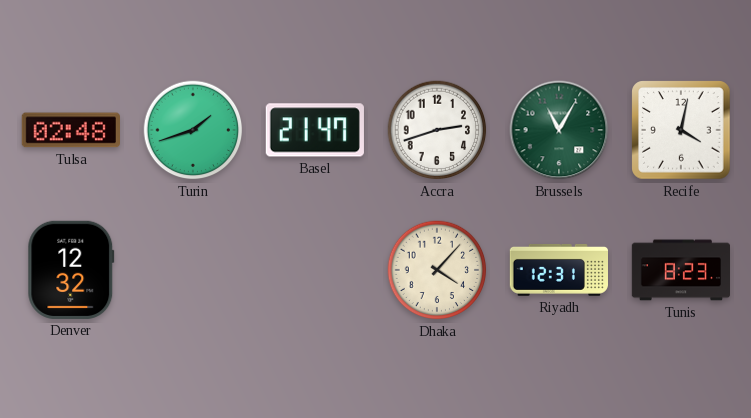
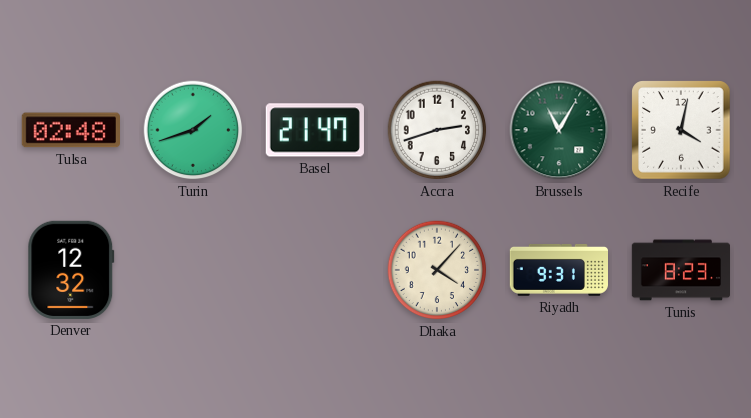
Riyadh: 12:31 -> 9:31 (558, 270)
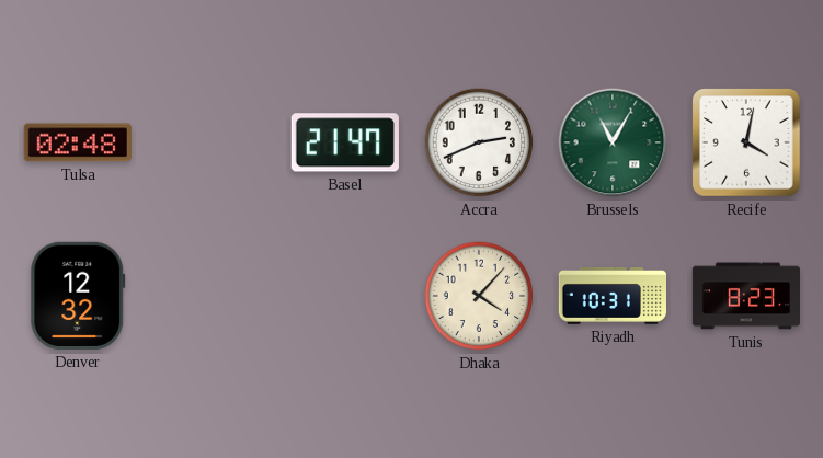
Turin: 1:42 -> none (193, 130)
Accra: 2:42 -> 2:41 (479, 142)
Riyadh: 9:31 -> 10:31 (611, 296)
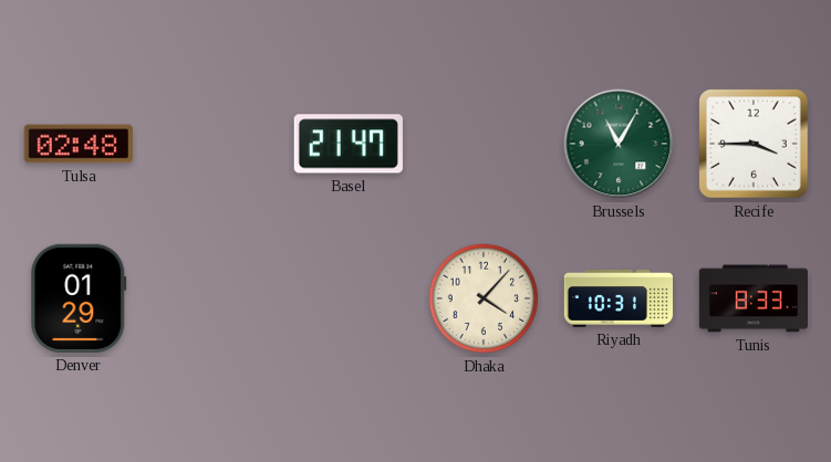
Accra: 2:41 -> none (479, 142)
Recife: 4:02 -> 3:45 (754, 144)
Denver: 12:32 -> 01:29 (79, 298)
Tunis: 8:23 -> 8:33 (752, 298)
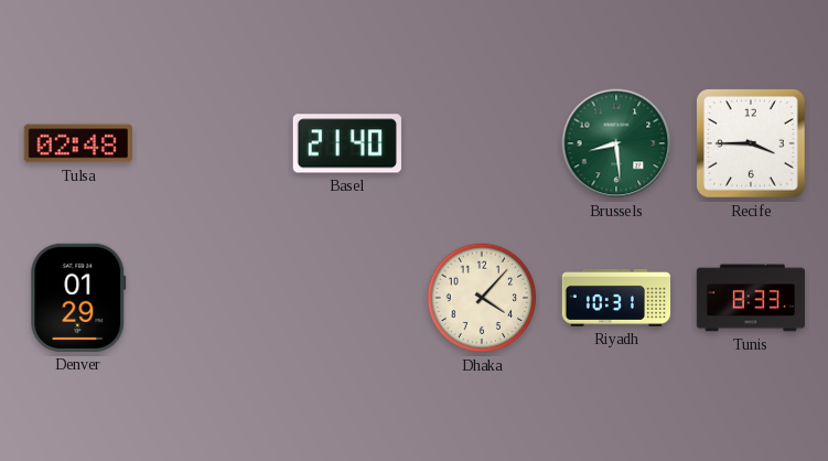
Basel: 21:47 -> 21:40 (347, 143)
Brussels: 11:05 -> 8:29 (616, 143)
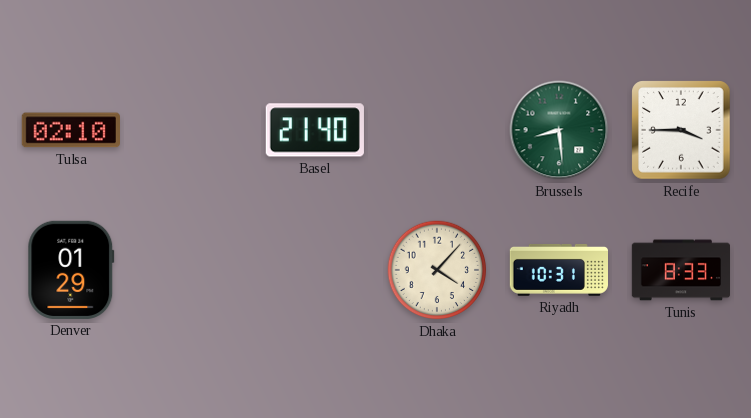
Tulsa: 02:48 -> 02:10 (71, 130)
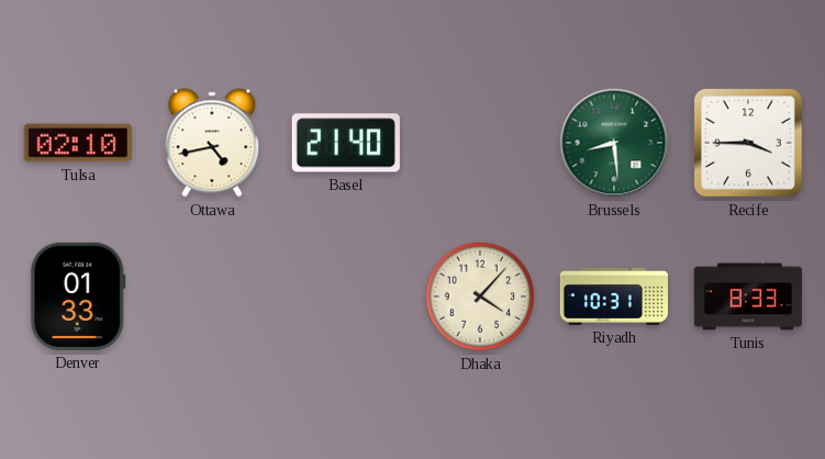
Ottawa: none -> 4:43 (212, 143)
Denver: 01:29 -> 01:33 (78, 296)
